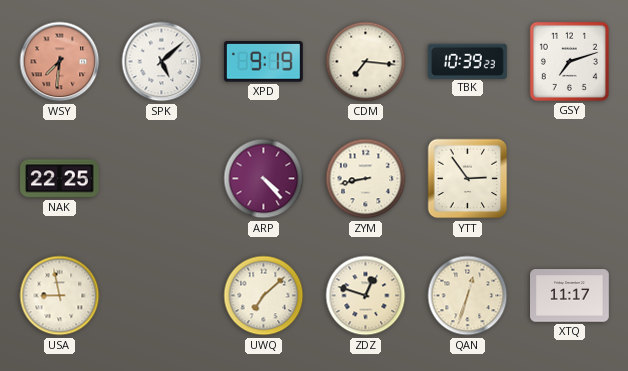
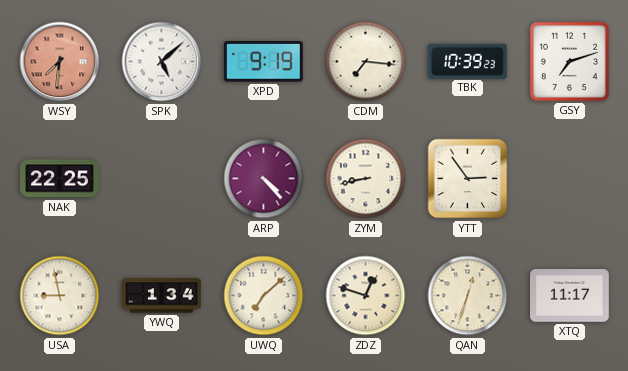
YWQ: none -> 1:34 (162, 296)
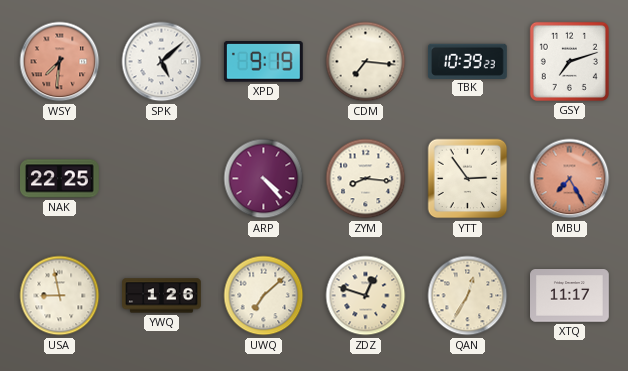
ZYM: 8:43 -> 8:16 (366, 179)
MBU: none -> 7:25 (570, 179)
YWQ: 1:34 -> 1:26 (162, 296)
QAN: 12:33 -> 12:35 (468, 296)
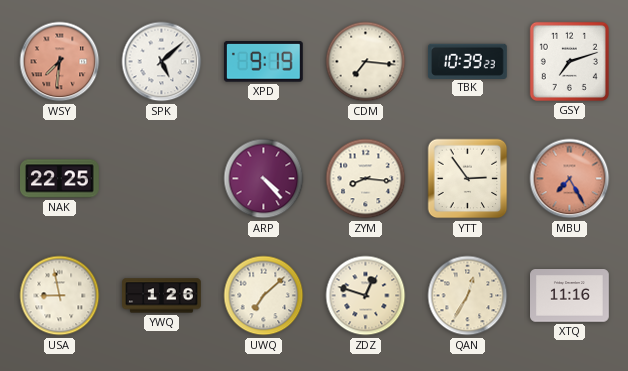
XTQ: 11:17 -> 11:16 (570, 296)
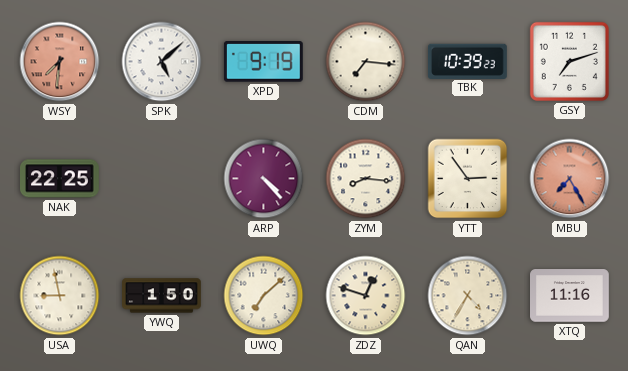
YWQ: 1:26 -> 1:50 (162, 296)
QAN: 12:35 -> 4:35 (468, 296)
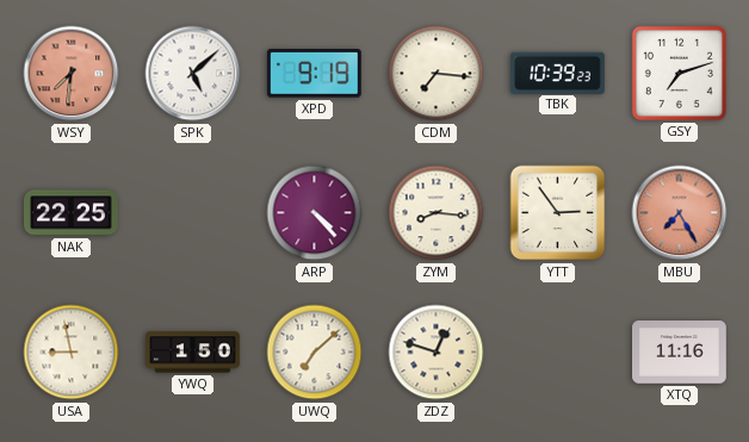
QAN: 4:35 -> none (468, 296)
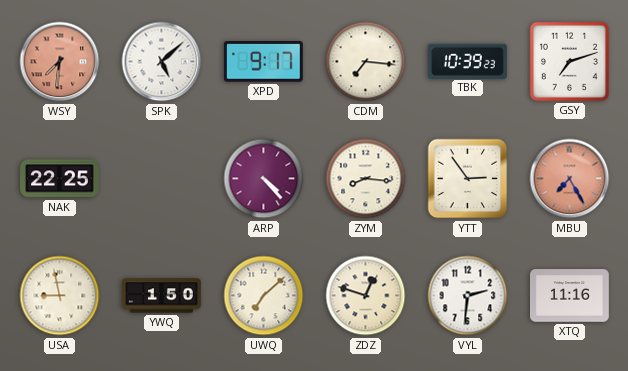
XPD: 9:19 -> 9:17 (263, 62)
VYL: none -> 2:31 (468, 296)
